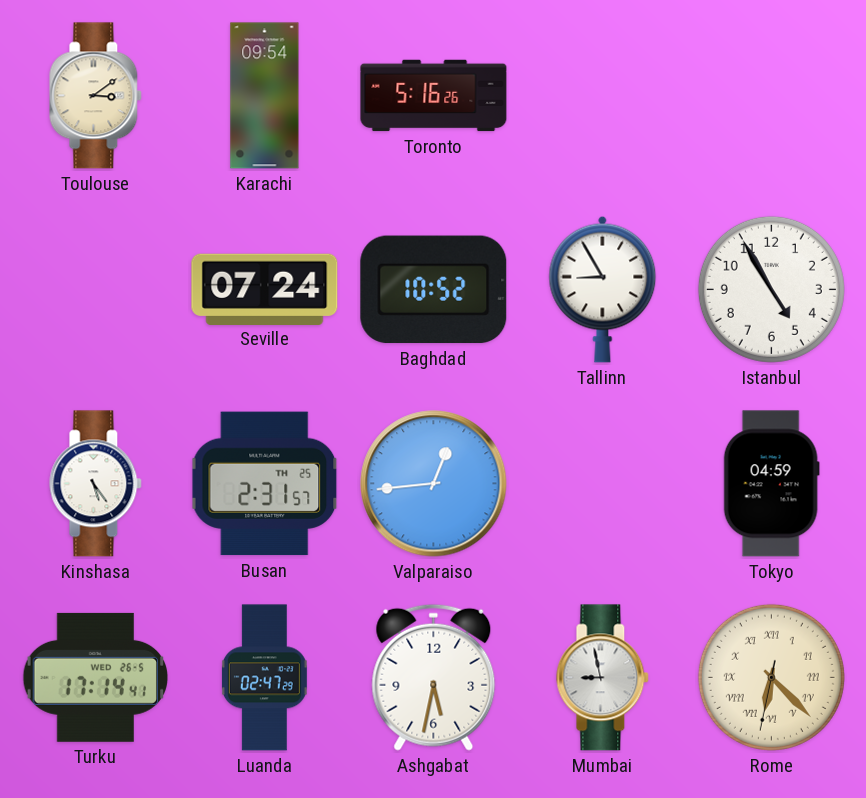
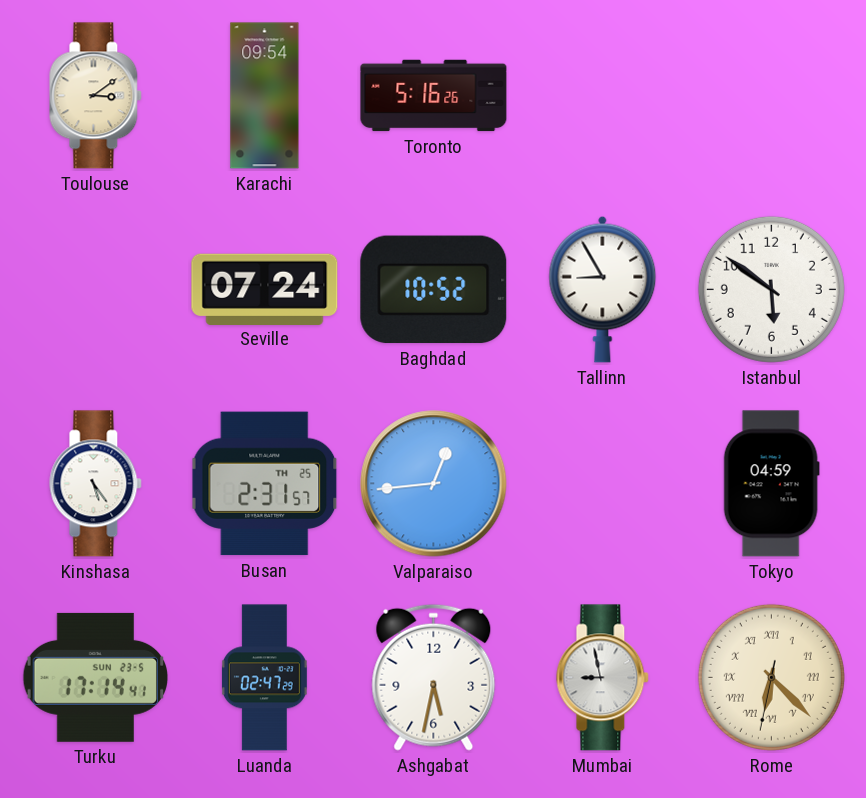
Istanbul: 4:55 -> 5:51 (771, 289)
Turku date: WED 26-5 -> SUN 23-5 (95, 677)
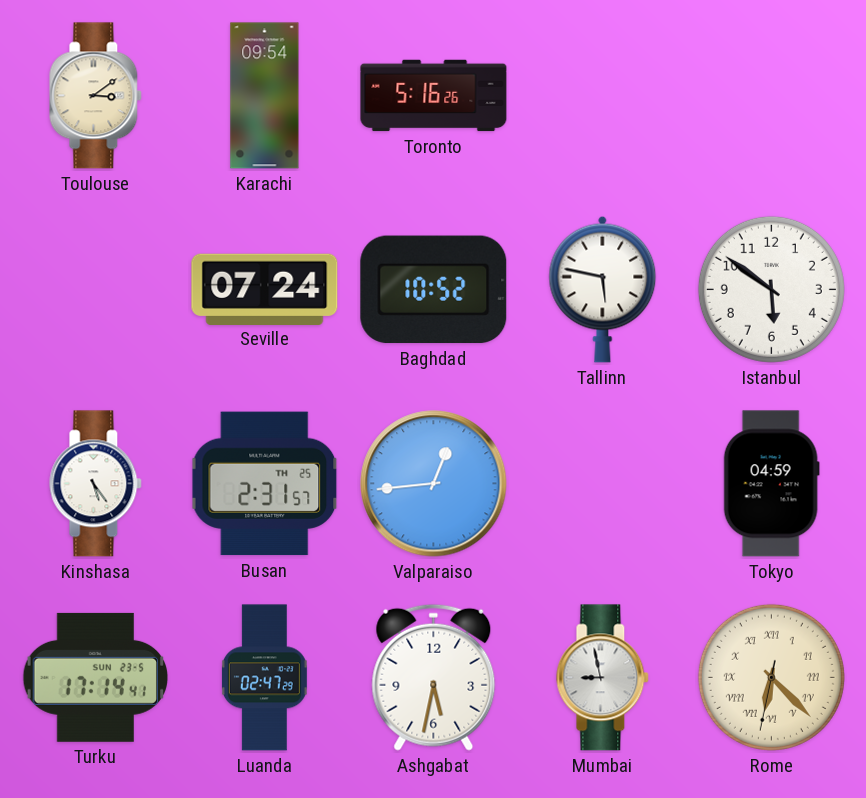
Tallinn: 8:55 -> 5:47 (603, 289)
